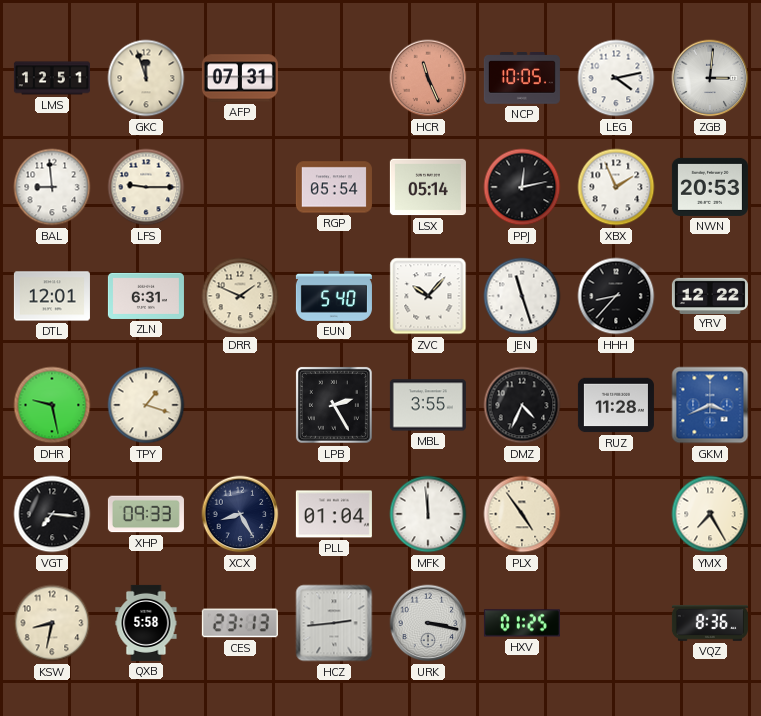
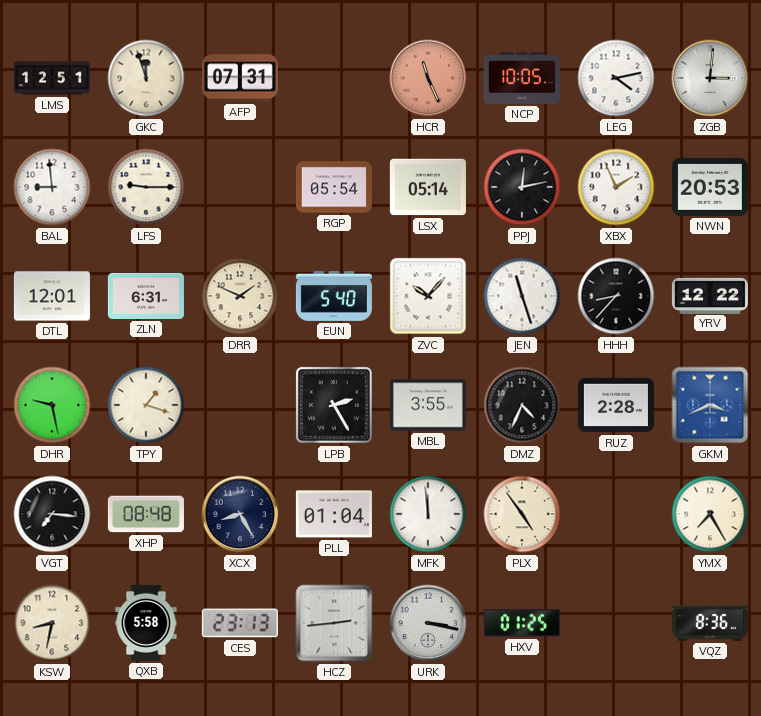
RUZ: 11:28 -> 2:28 (616, 405)
XHP: 09:33 -> 08:48 (146, 514)
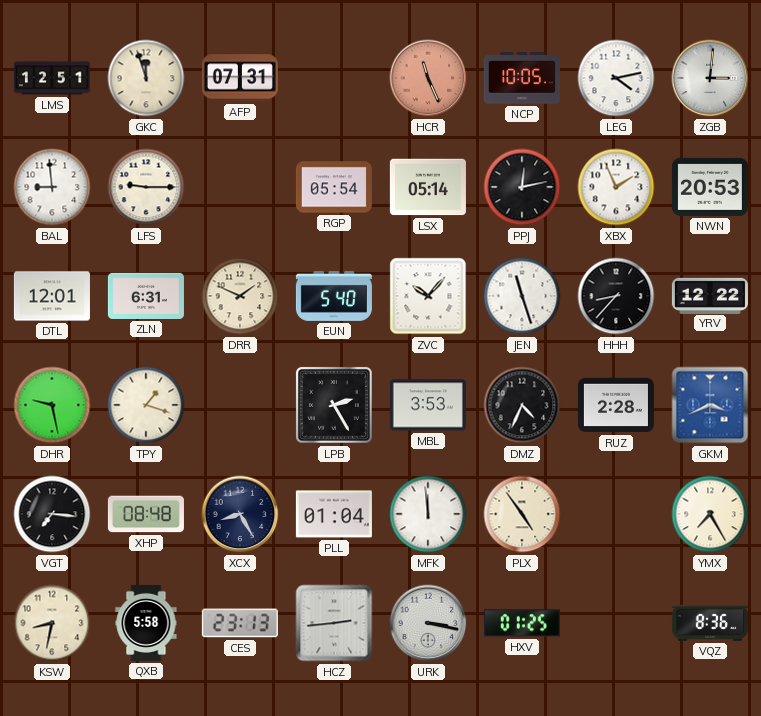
MBL: 3:55 -> 3:53 (428, 405)
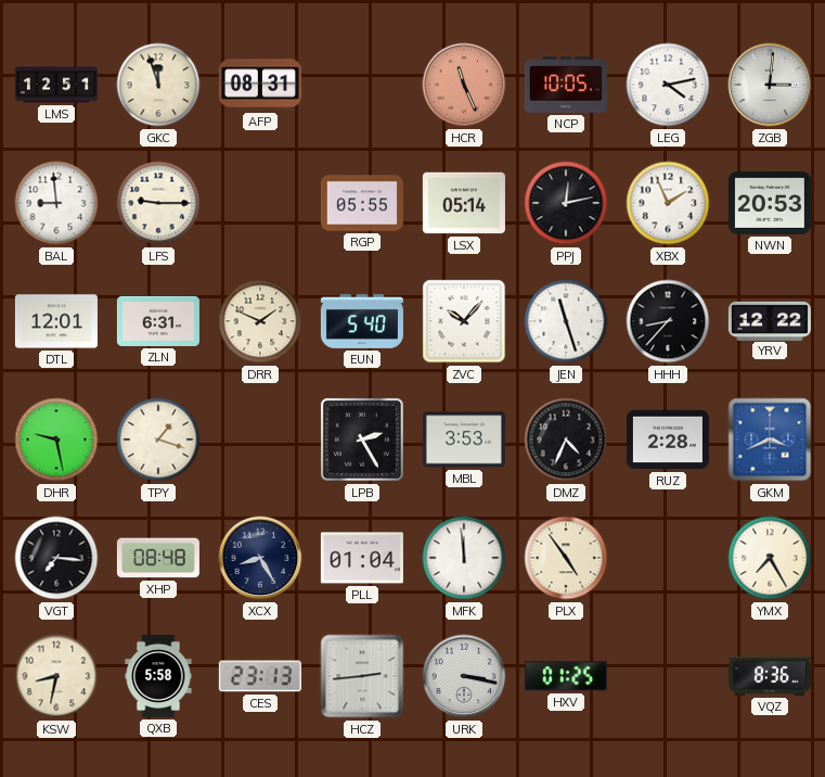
AFP: 07:31 -> 08:31 (260, 85)
RGP: 05:54 -> 05:55 (362, 203)
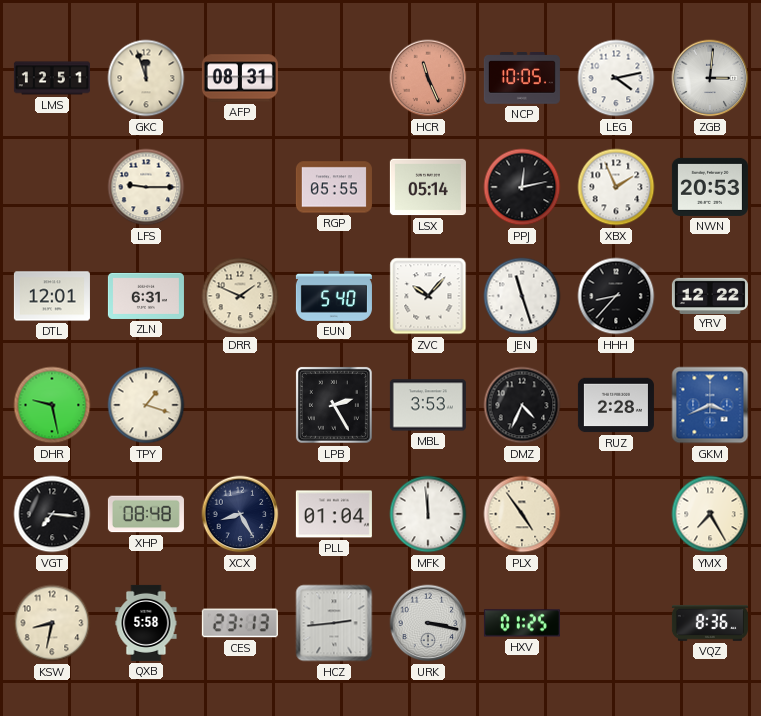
BAL: 8:59 -> none (56, 203)
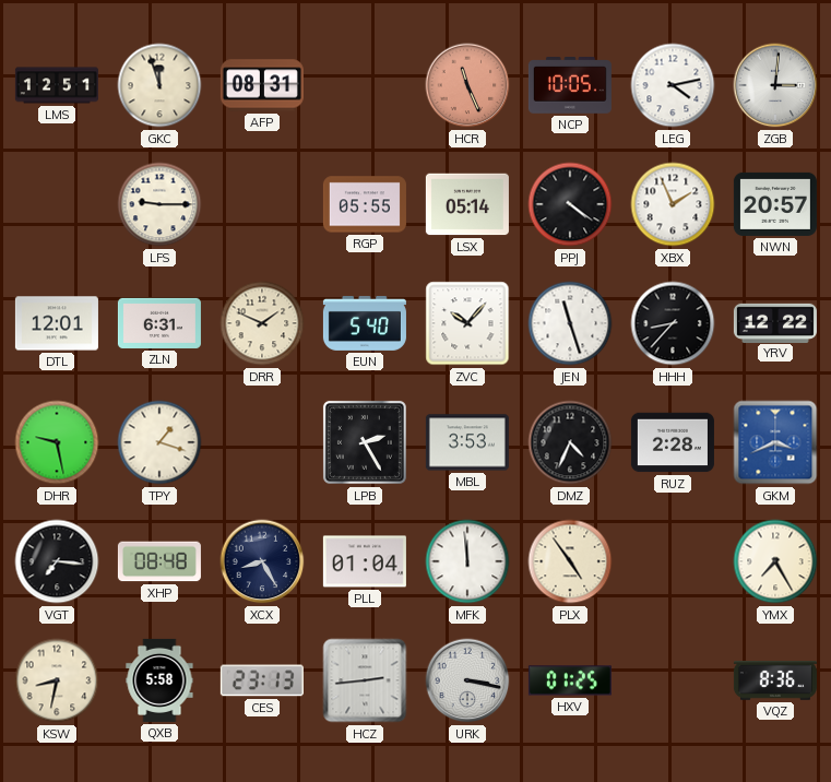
PPJ: 12:13 -> 4:21 (570, 204)
NWN: 20:53 -> 20:57 (775, 204)
